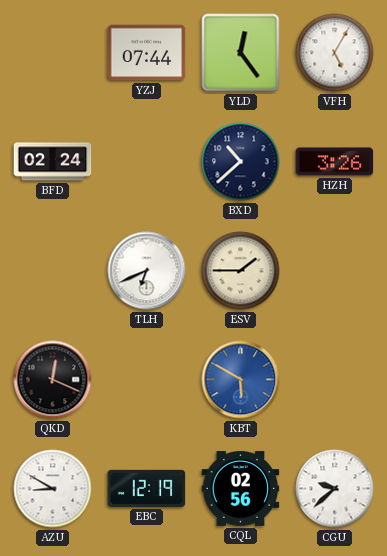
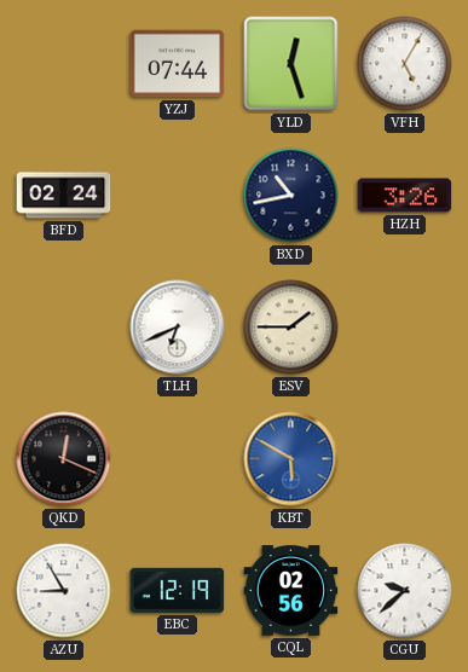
YLD: 12:24 -> 12:27 (291, 64)
BXD: 10:38 -> 10:43 (291, 196)
AZU: 8:50 -> 8:55 (64, 591)
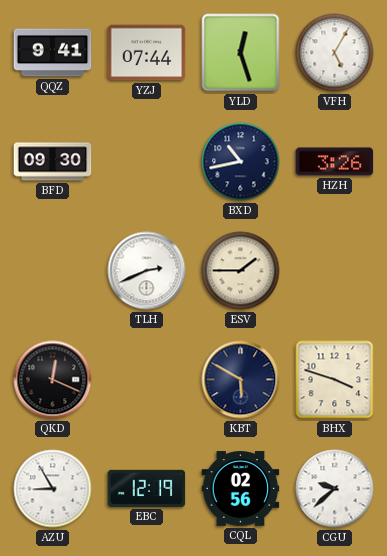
QQZ: none -> 9:41 (53, 53)
BFD: 02:24 -> 09:30 (53, 162)
TLH: 6:41 -> 2:41 (147, 271)
KBT dial: blue -> navy (241, 380)
BHX: none -> 3:48 (335, 380)
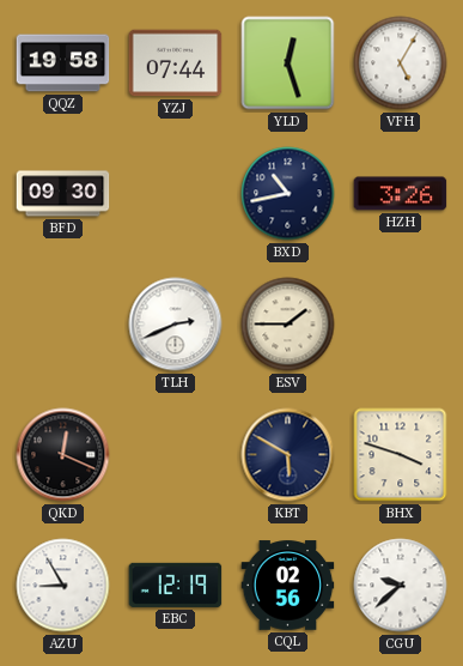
QQZ: 9:41 -> 19:58 (63, 63)
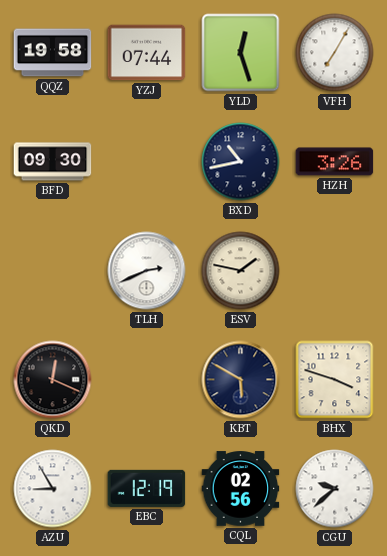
VFH: 5:05 -> 7:05 (335, 53)
ESV: 1:45 -> 1:47 (241, 271)
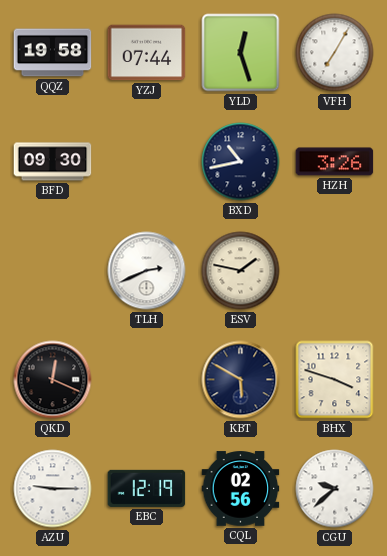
AZU: 8:55 -> 9:15 (53, 489)
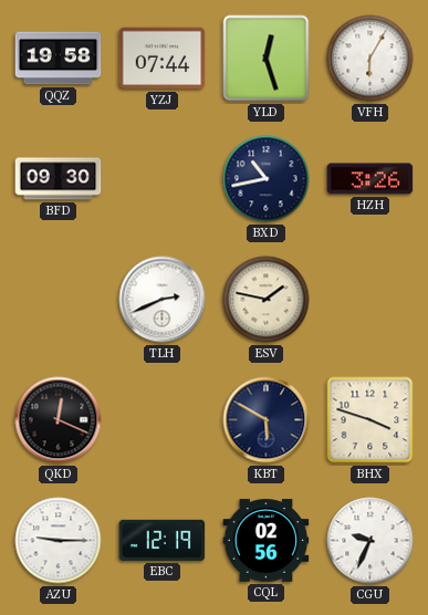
VFH: 7:05 -> 6:05 (370, 59)
CGU: 9:38 -> 9:34 (370, 541)
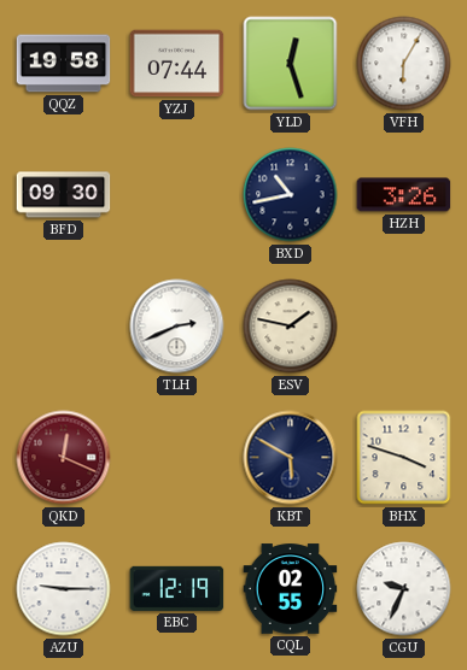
QKD dial: black -> burgundy (64, 458)
CQL: 02:56 -> 02:55 (291, 589)
